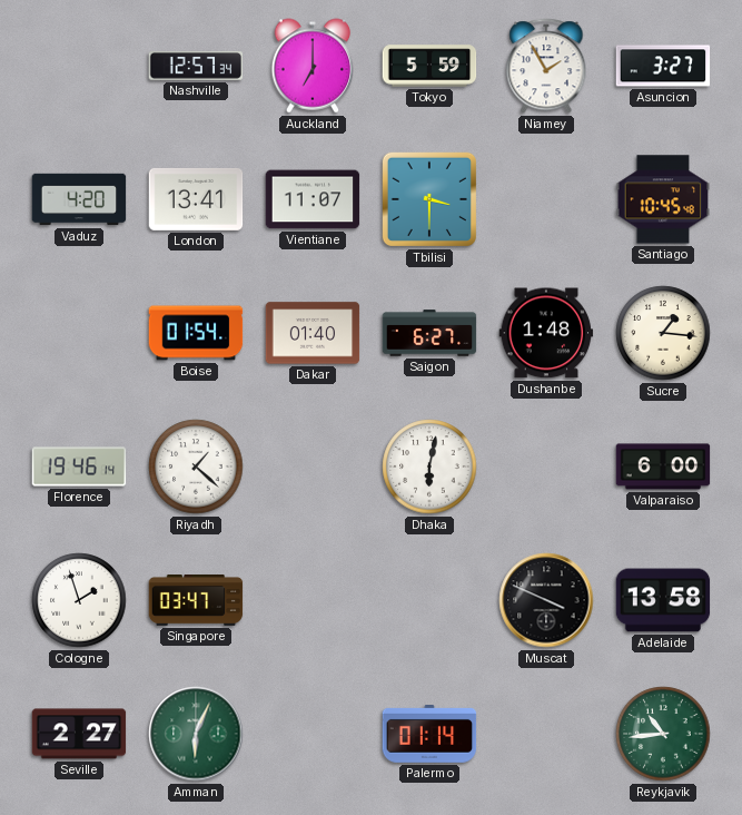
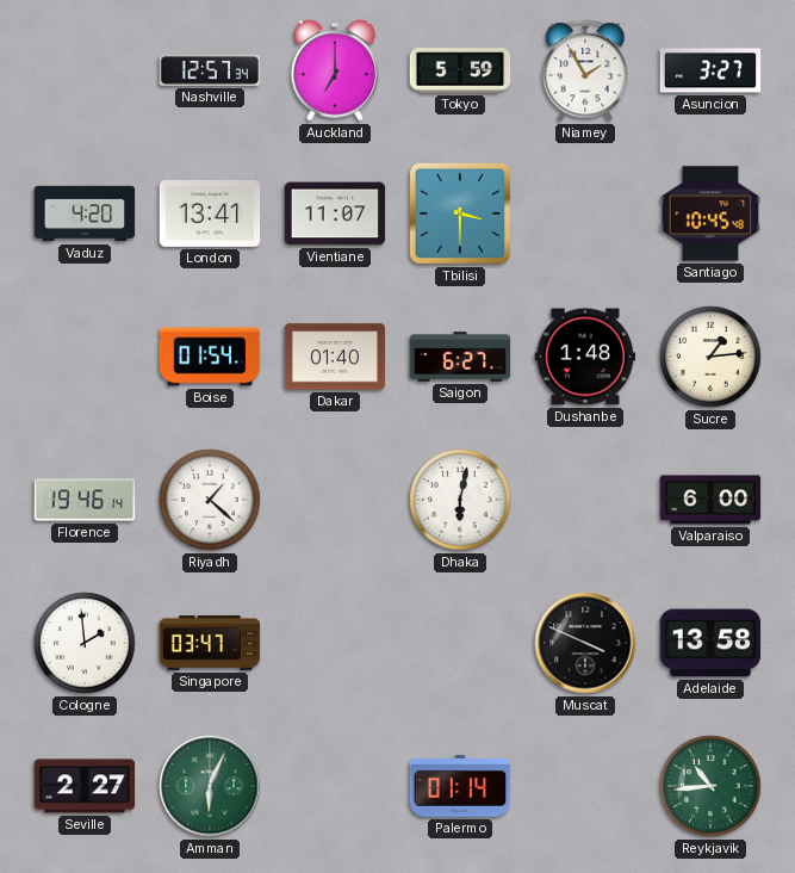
Sucre: 1:16 -> 1:14 (710, 357)
Cologne: 1:57 -> 1:59 (85, 643)
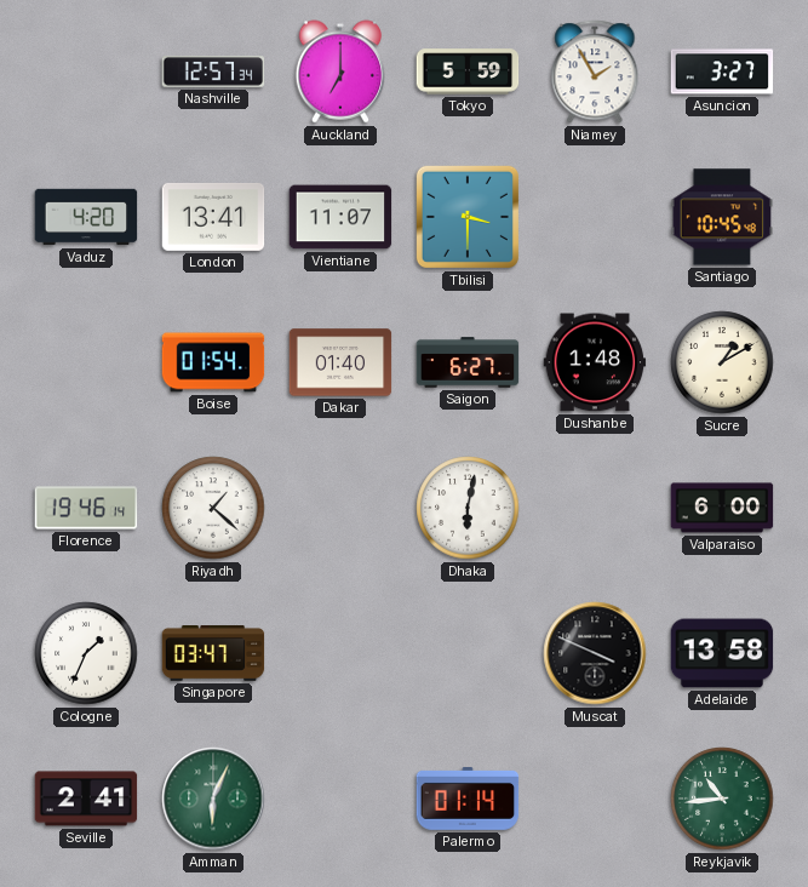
Sucre: 1:14 -> 1:10 (722, 362)
Cologne: 1:59 -> 1:34 (86, 653)
Seville: 2:27 -> 2:41 (86, 799)
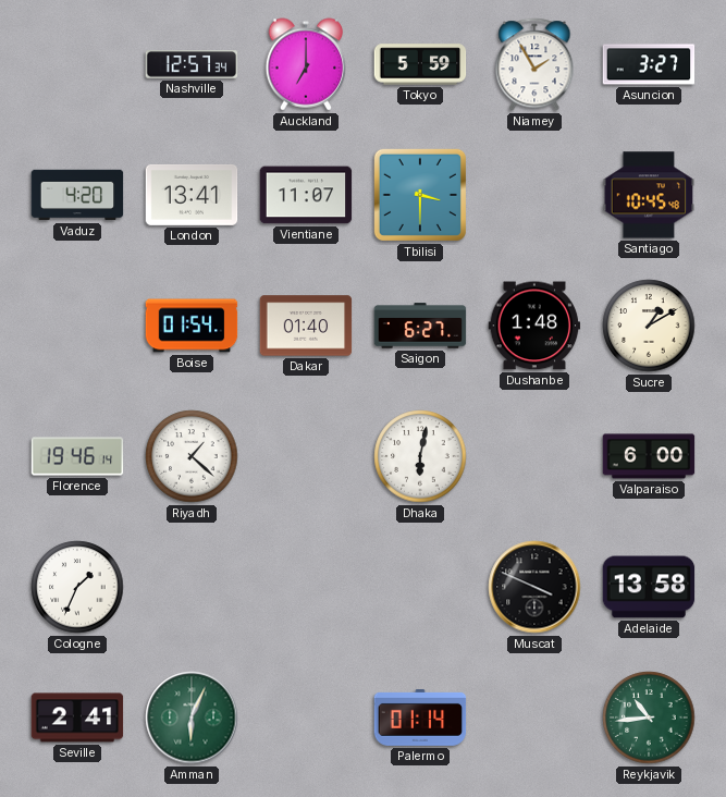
Singapore: 03:47 -> none (213, 654)
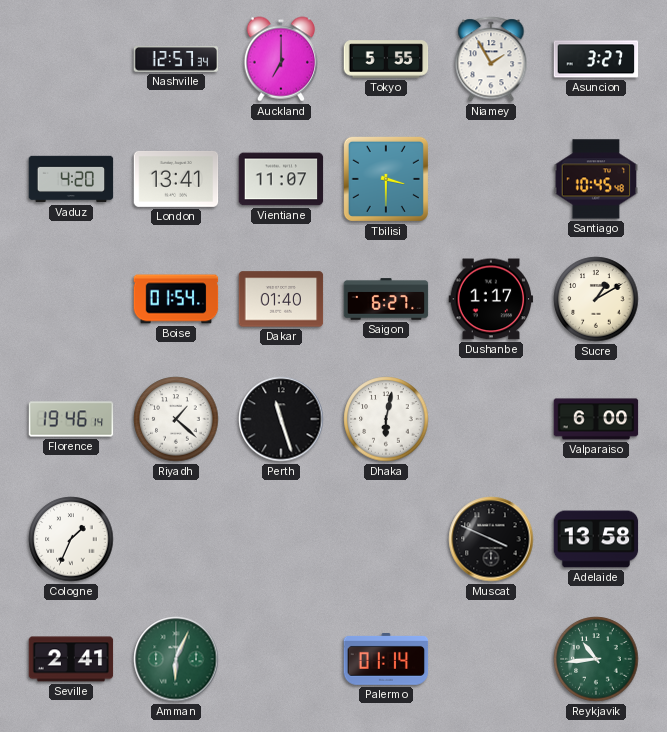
Tokyo: 5:59 -> 5:55 (386, 59)
Dushanbe: 1:48 -> 1:17 (491, 299)
Perth: none -> 11:27 (281, 419)
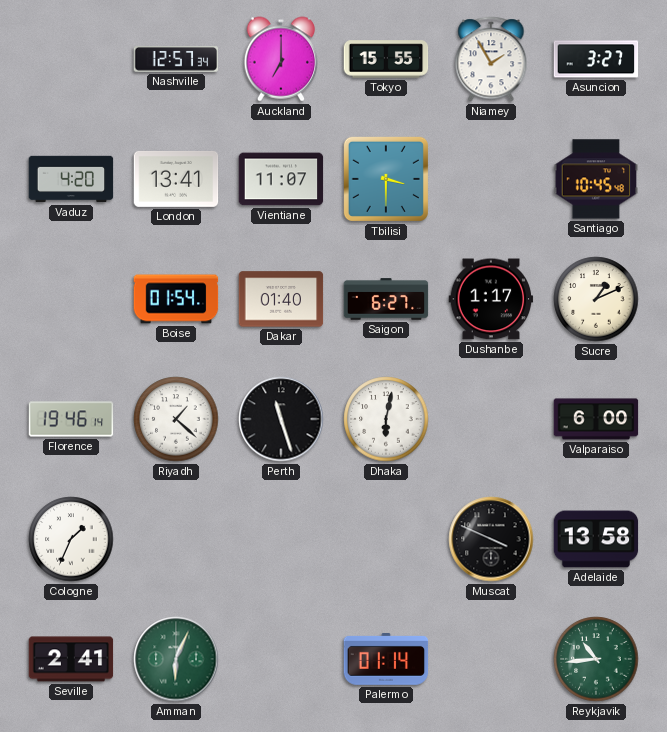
Tokyo: 5:55 -> 15:55 (386, 59)
Sucre: 1:10 -> 1:11 (596, 299)
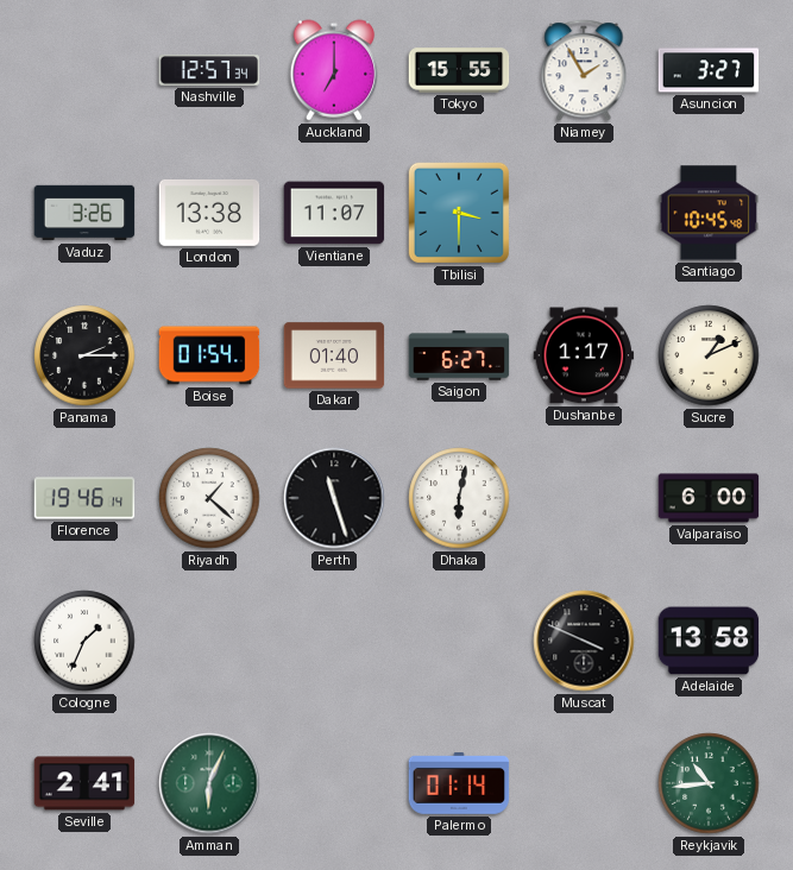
Vaduz: 4:20 -> 3:26 (84, 213)
London: 13:41 -> 13:38 (209, 213)
Panama: none -> 2:15 (84, 355)
